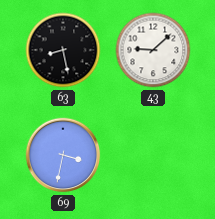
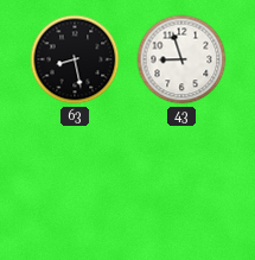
43: 9:08 -> 8:57 (181, 59)
69: 3:32 -> none (63, 155)
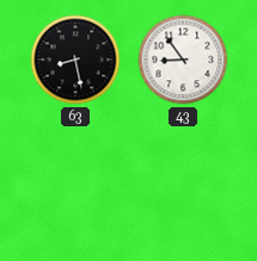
43: 8:57 -> 8:54 (183, 60)
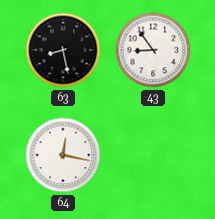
64: none -> 12:17 (63, 155)
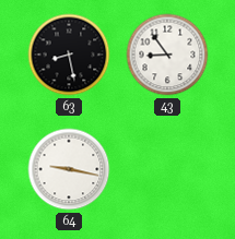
64: 12:17 -> 9:17 (69, 169)
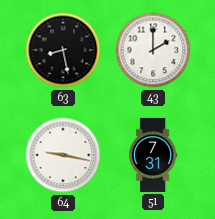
43: 8:54 -> 2:00 (153, 50)
51: none -> 7:31 (153, 155)
